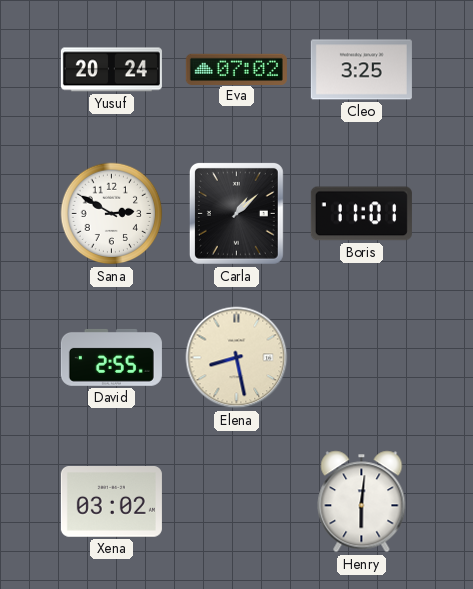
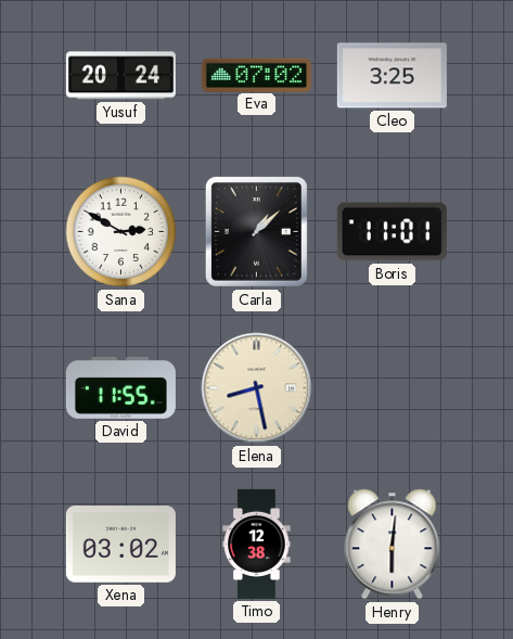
David: 2:55 -> 11:55 (120, 387)
Timo: none -> 12:38 (257, 544)
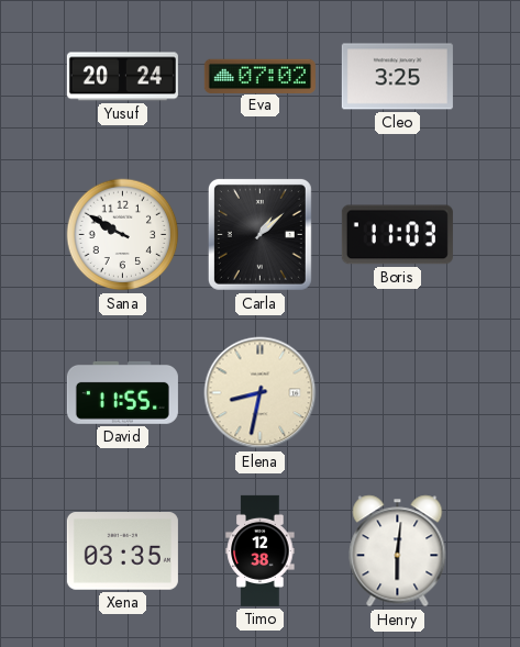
Sana: 2:50 -> 9:50 (123, 235)
Boris: 11:01 -> 11:03 (397, 235)
Elena: 8:28 -> 8:32 (261, 393)
Xena: 03:02 -> 03:35 (122, 551)
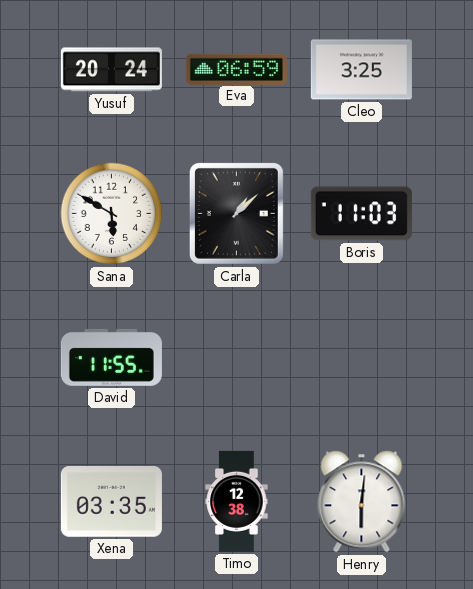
Eva: 07:02 -> 06:59 (236, 69)
Sana: 9:50 -> 5:50 (112, 214)
Elena: 8:32 -> none (261, 393)
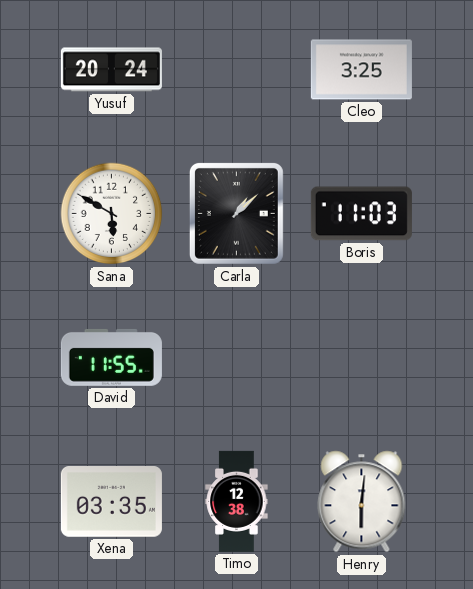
Eva: 06:59 -> none (236, 69)
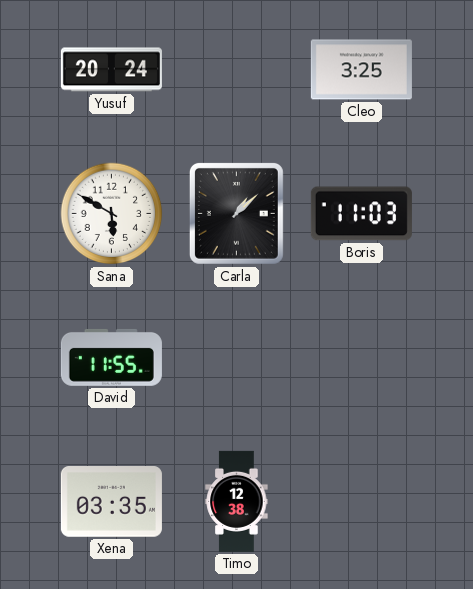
Henry: 6:01 -> none (362, 502)
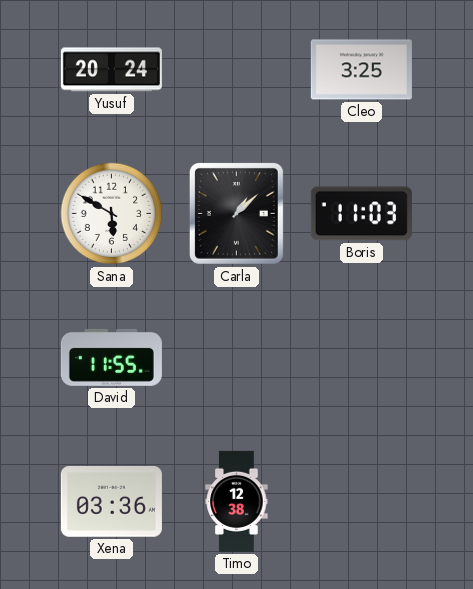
Xena: 03:35 -> 03:36 (111, 502)
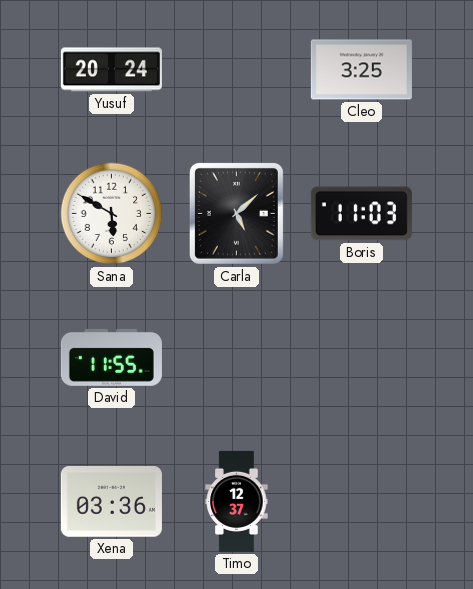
Carla: 1:08 -> 5:08 (236, 213)
Timo: 12:38 -> 12:37 (237, 501)
